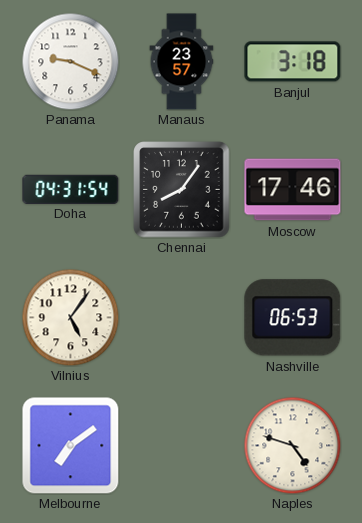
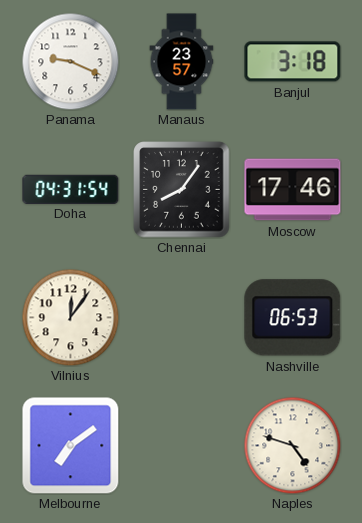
Vilnius: 5:06 -> 12:06 (70, 317)
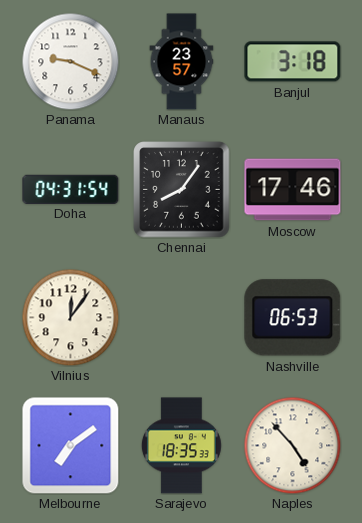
Sarajevo: none -> 18:35 (181, 446)
Naples: 4:48 -> 4:53 (292, 445)
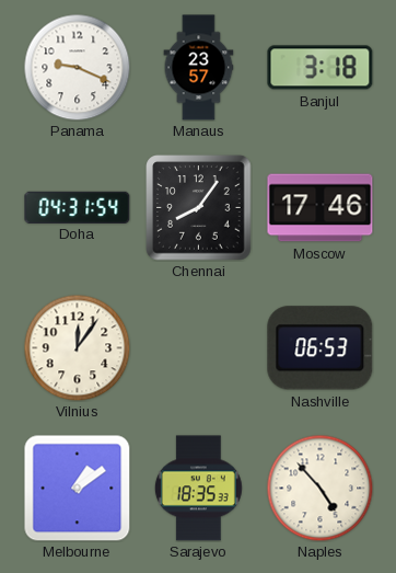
Melbourne: 7:09 -> 1:09 (78, 489)
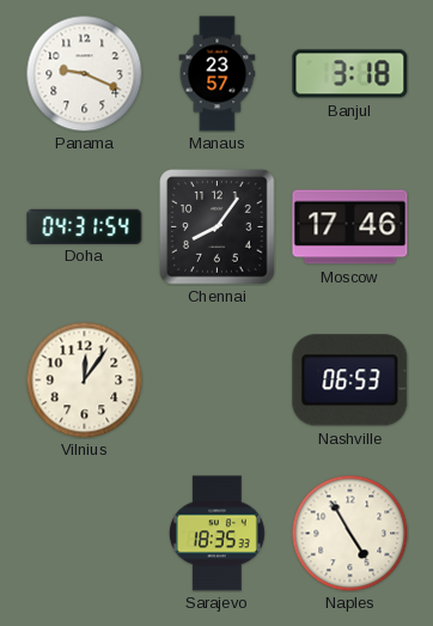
Melbourne: 1:09 -> none (78, 489)
Naples: 4:53 -> 4:55 (349, 533)
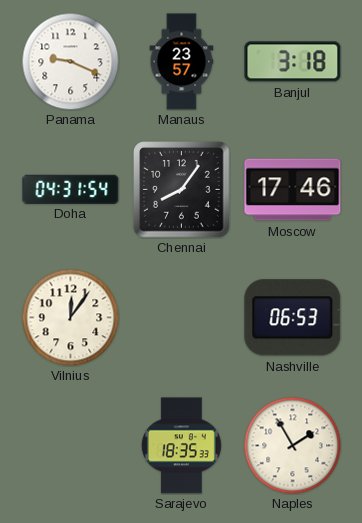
Naples: 4:55 -> 1:55 (292, 445)
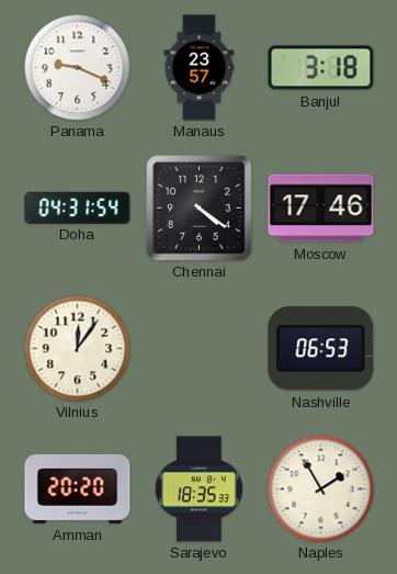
Chennai: 8:06 -> 4:21 (200, 209)
Amman: none -> 20:20 (78, 488)
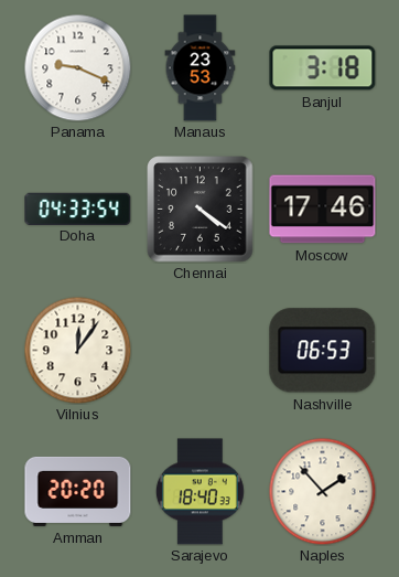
Manaus: 23:57 -> 23:53 (201, 68)
Doha: 04:31 -> 04:33 (78, 209)
Sarajevo: 18:35 -> 18:40 (199, 492)
Naples: 1:55 -> 1:53 (322, 491)
